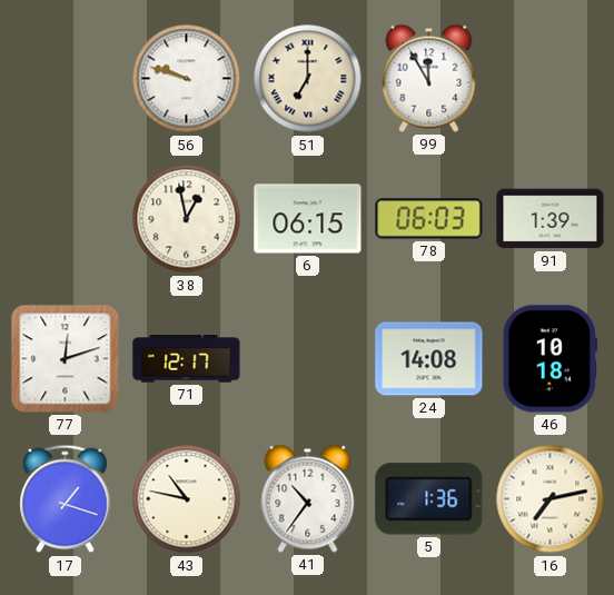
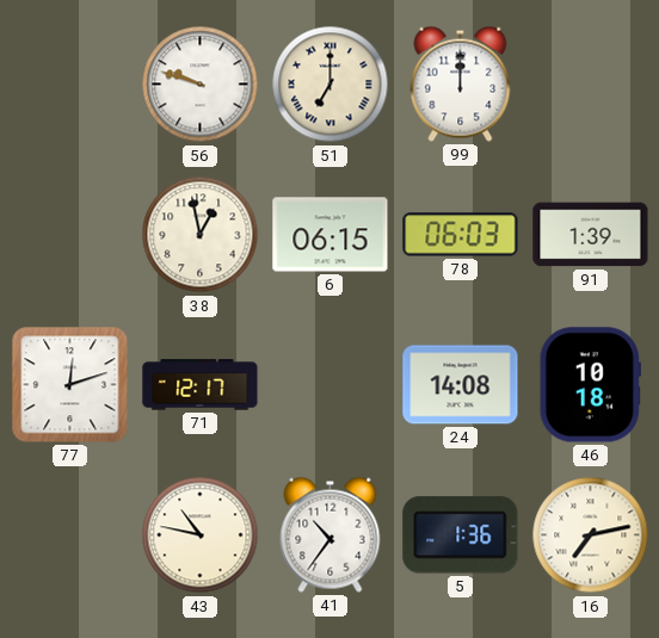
99: 11:55 -> 12:00 (461, 83)
17: 1:18 -> none (66, 499)
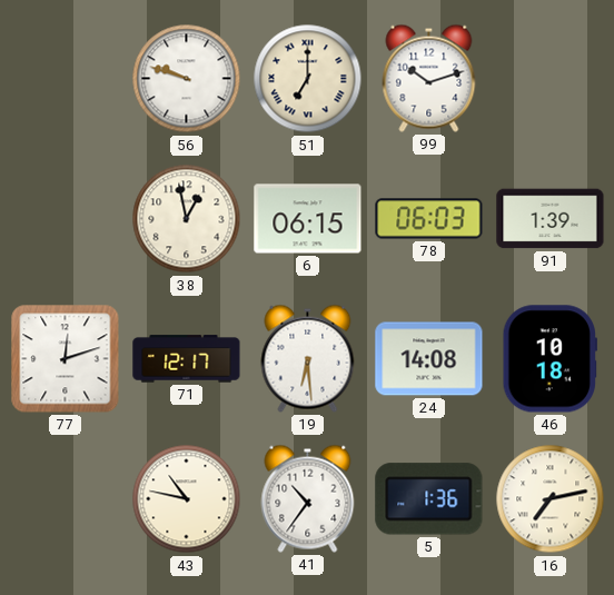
99: 12:00 -> 10:12 (429, 78)
19: none -> 6:29 (308, 358)
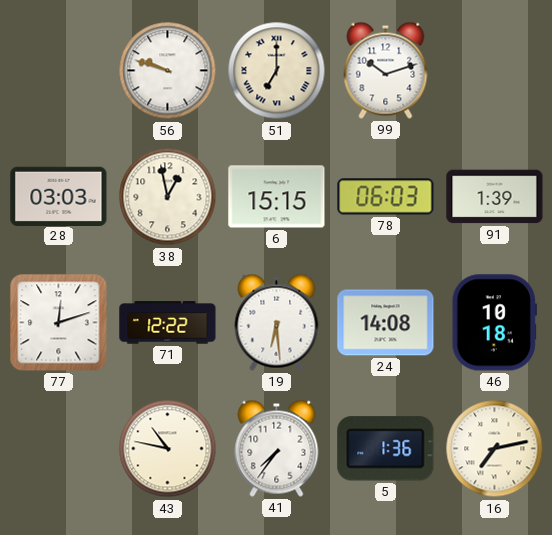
28: none -> 03:03 (59, 196)
6: 06:15 -> 15:15 (277, 197)
71: 12:17 -> 12:22 (168, 323)
41: 10:36 -> 7:36 (277, 448)
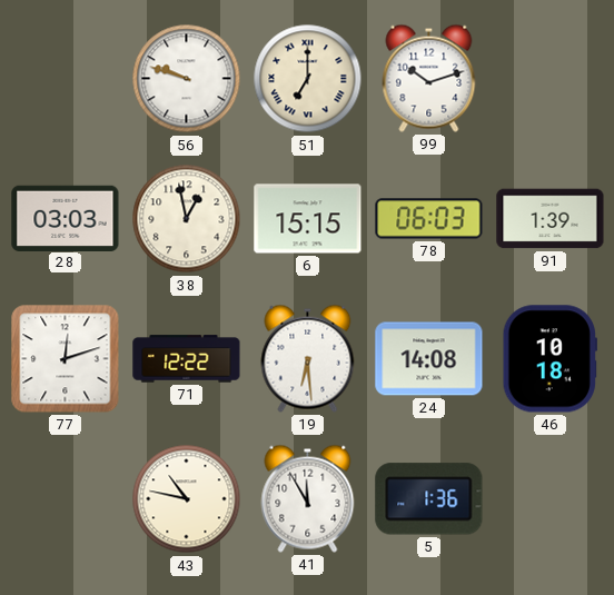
41: 7:36 -> 11:55 (308, 498)
16: 7:13 -> none (495, 449)
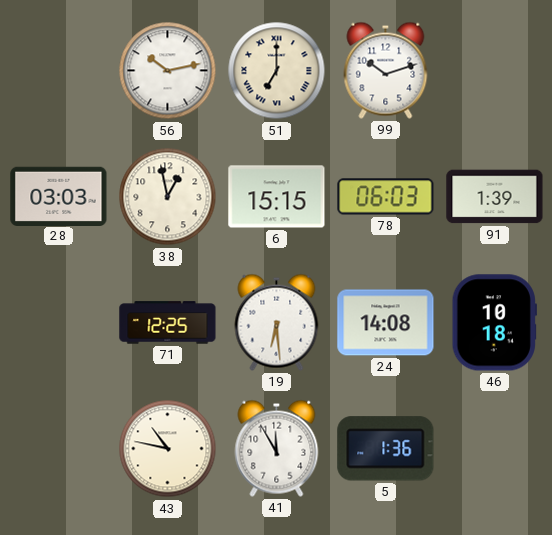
56: 9:48 -> 10:13 (168, 71)
77: 12:12 -> none (66, 359)
71: 12:22 -> 12:25 (168, 323)
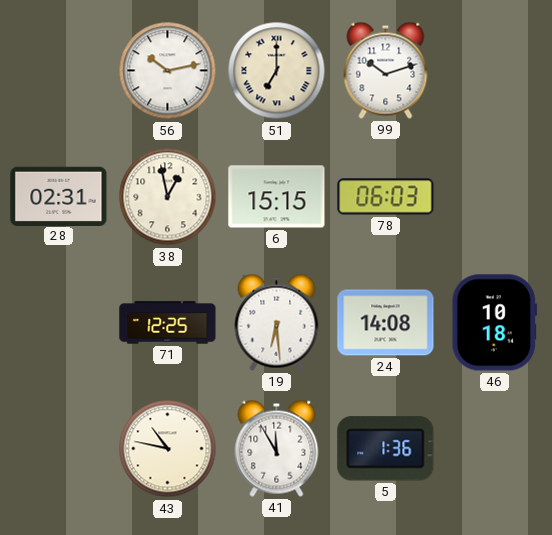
28: 03:03 -> 02:31 (59, 196)
91: 1:39 -> none (495, 197)
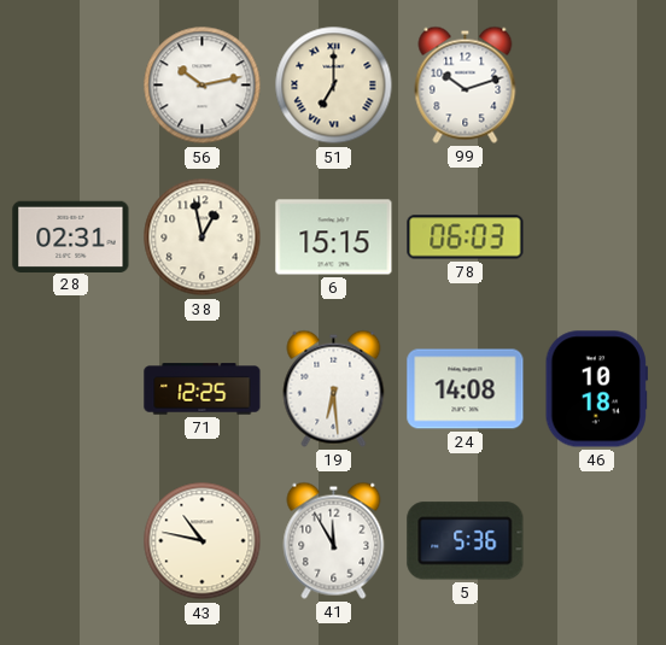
5: 1:36 -> 5:36 (466, 541)
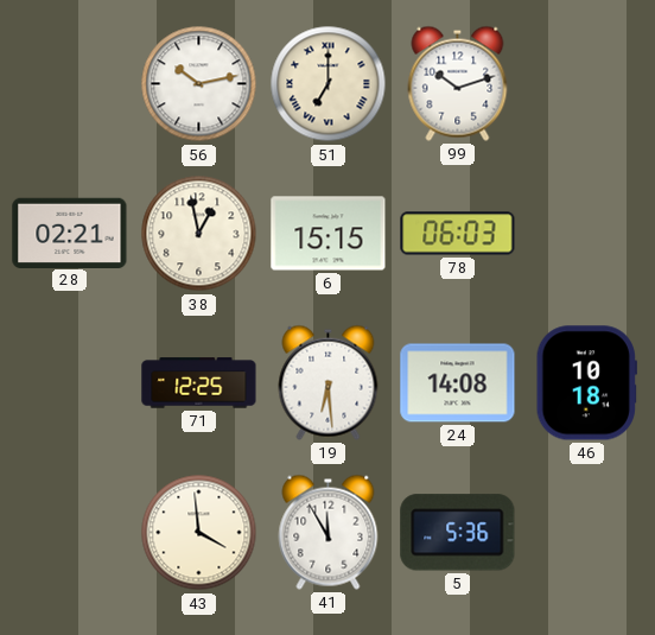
28: 02:31 -> 02:21 (70, 233)
43: 10:47 -> 3:59 (199, 533)
